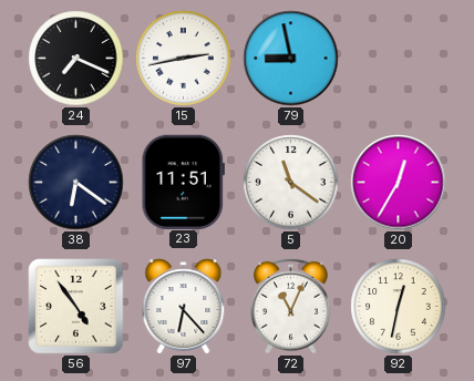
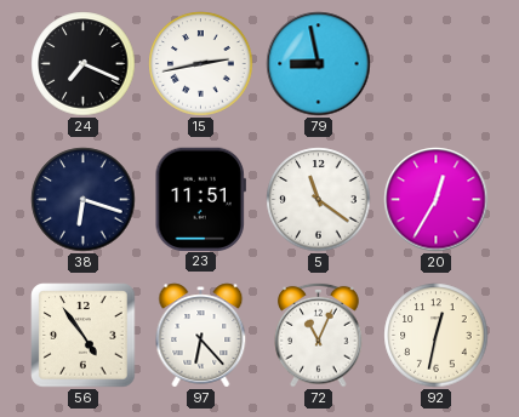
38: 6:21 -> 6:18 (84, 200)
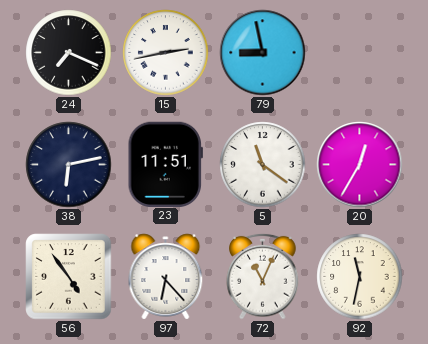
38: 6:18 -> 6:13 (69, 165)
92: 12:32 -> 11:32 (360, 277)
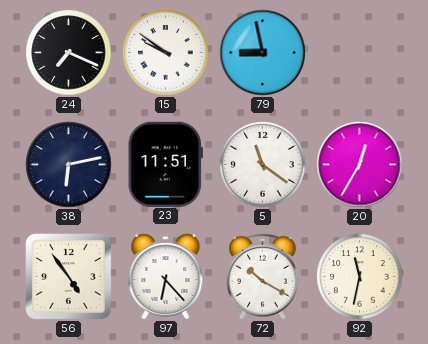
15: 2:43 -> 9:51 (166, 53)
72: 11:04 -> 10:20 (263, 276)
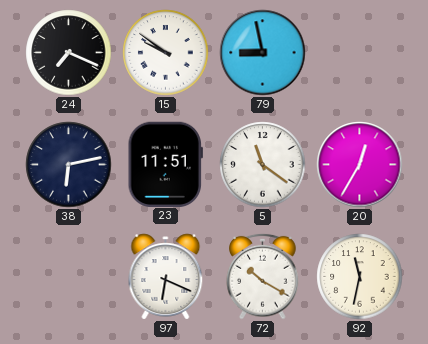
56: 4:54 -> none (69, 277)
97: 6:23 -> 6:19 (166, 277)
